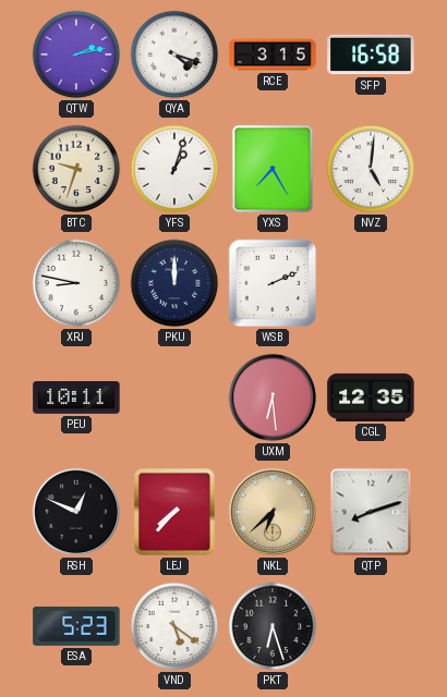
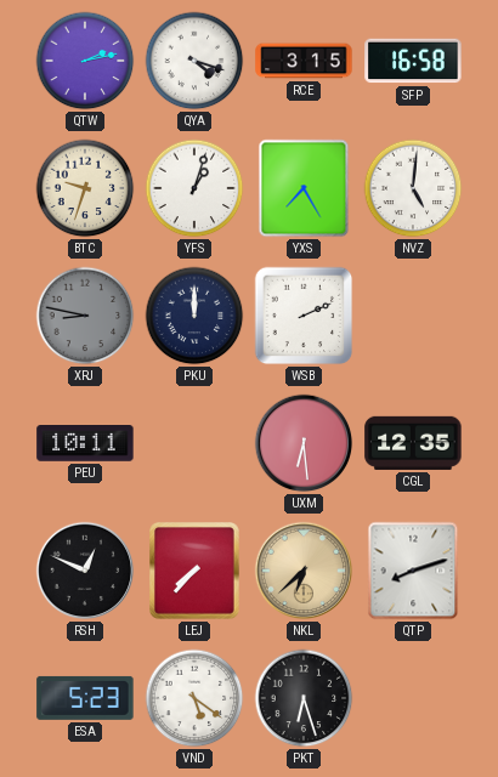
XRJ dial: white -> grey (85, 316)
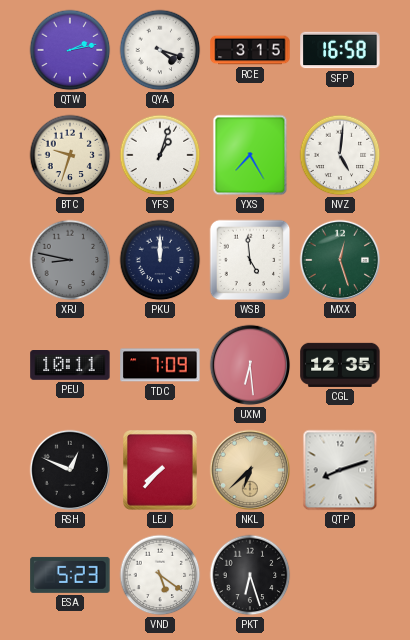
WSB: 2:11 -> 4:59 (250, 260)
MXX: none -> 12:27 (340, 260)
TDC: none -> 7:09 (160, 365)
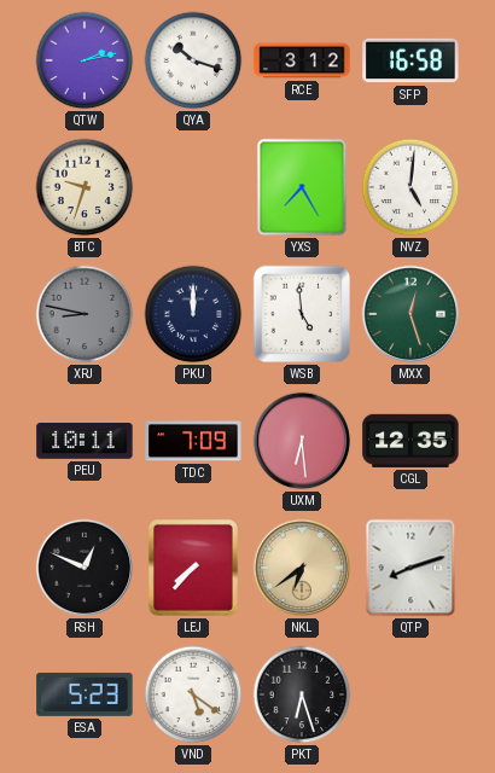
QYA: 4:18 -> 10:18 (193, 60)
RCE: 3:15 -> 3:12 (302, 60)
YFS: 1:03 -> none (160, 155)
NKL: 6:38 -> 6:39 (302, 568)
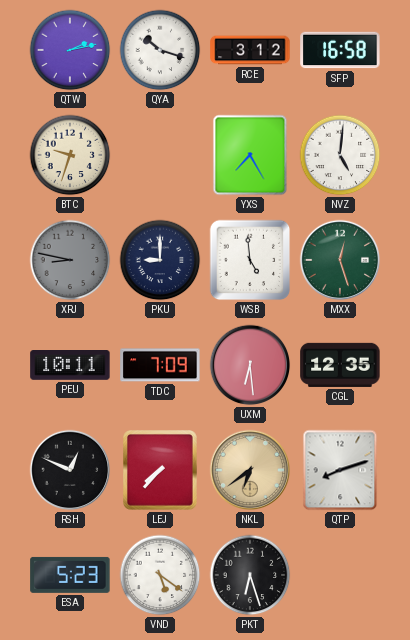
PKU: 12:00 -> 9:00 (160, 260)
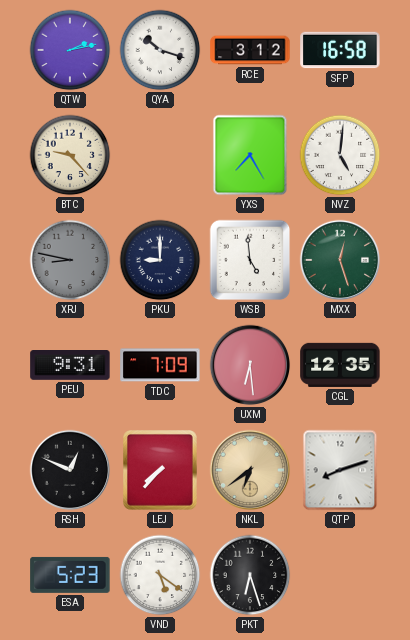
BTC: 9:33 -> 9:23 (70, 155)
PEU: 10:11 -> 9:31 (70, 365)
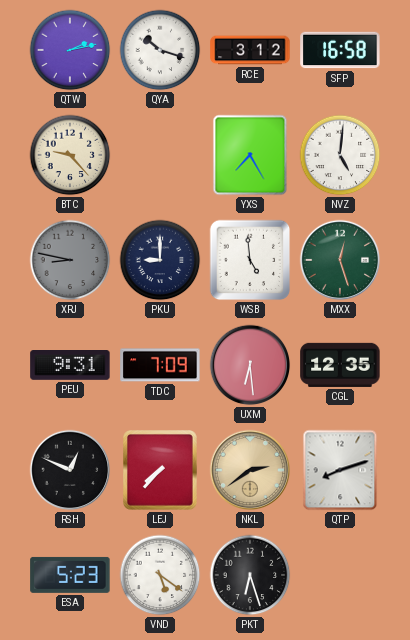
NKL: 6:39 -> 2:39 (250, 470)
